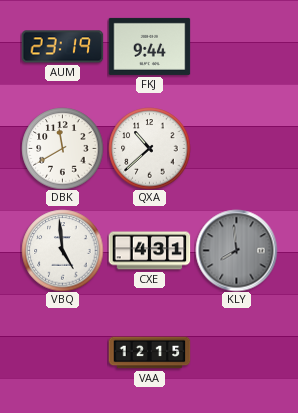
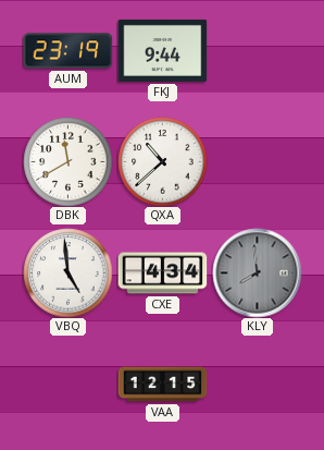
CXE: 4:31 -> 4:34 (162, 273)
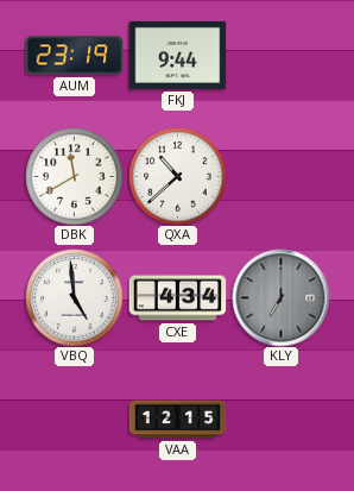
KLY: 7:59 -> 7:00 (280, 297)
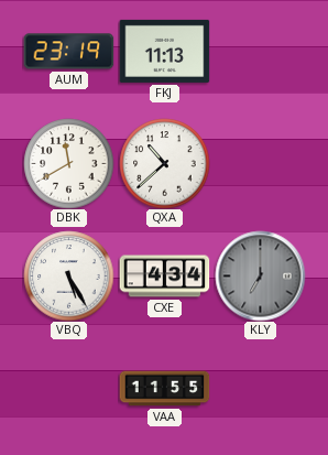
FKJ: 9:44 -> 11:13 (164, 51)
VBQ: 4:59 -> 5:25 (68, 275)
VAA: 12:15 -> 11:55 (164, 389)
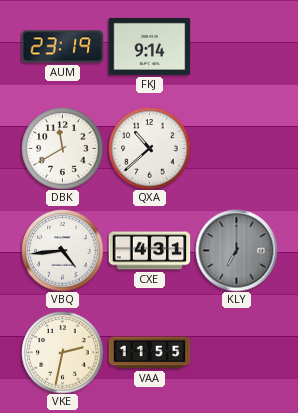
FKJ: 11:13 -> 9:14 (149, 46)
VBQ: 5:25 -> 4:44 (62, 250)
CXE: 4:34 -> 4:31 (149, 251)
VKE: none -> 2:32 (62, 352)
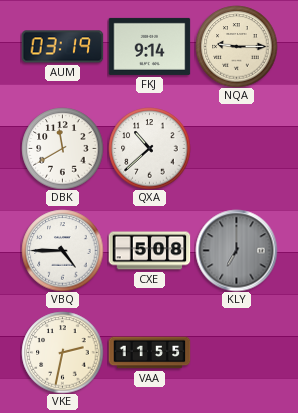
AUM: 23:19 -> 03:19 (62, 47)
NQA: none -> 9:15 (236, 46)
VBQ: 4:44 -> 4:45 (62, 250)
CXE: 4:31 -> 5:08 (149, 251)
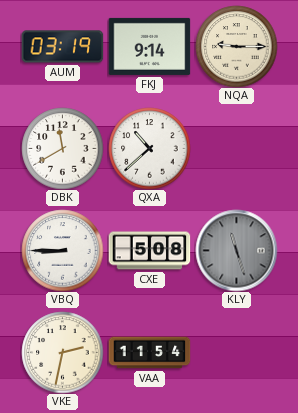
VBQ: 4:45 -> 8:45 (62, 250)
KLY: 7:00 -> 11:27 (236, 250)
VAA: 11:55 -> 11:54 (149, 353)
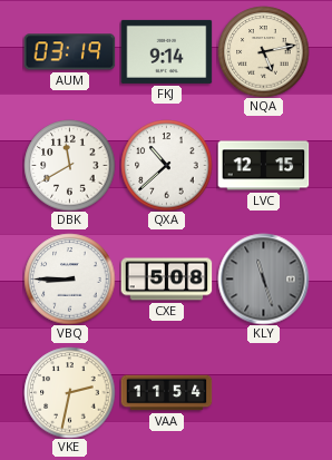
NQA: 9:15 -> 5:13 (263, 51)
LVC: none -> 12:15 (263, 166)
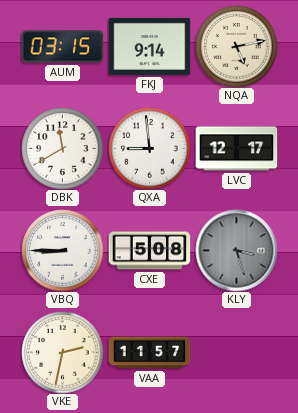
AUM: 03:19 -> 03:15 (62, 47)
QXA: 10:38 -> 8:59 (149, 148)
LVC: 12:15 -> 12:17 (236, 149)
KLY: 11:27 -> 3:27 (236, 250)
VAA: 11:54 -> 11:57 (149, 353)
